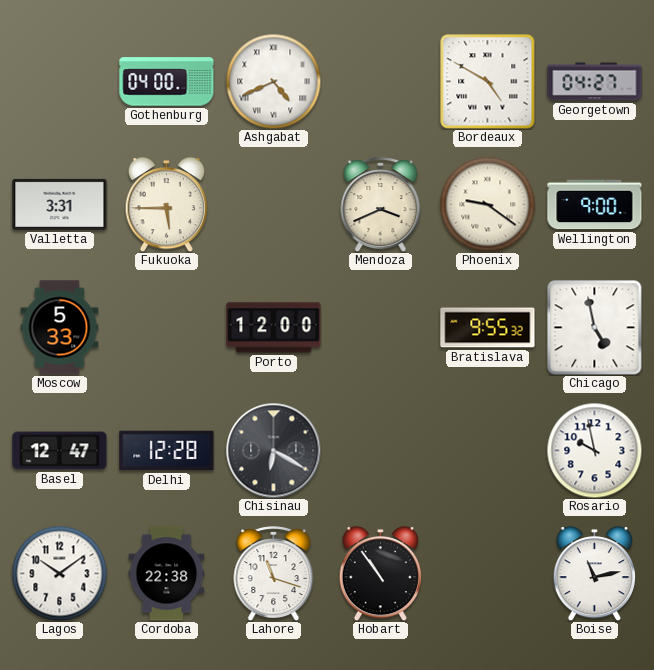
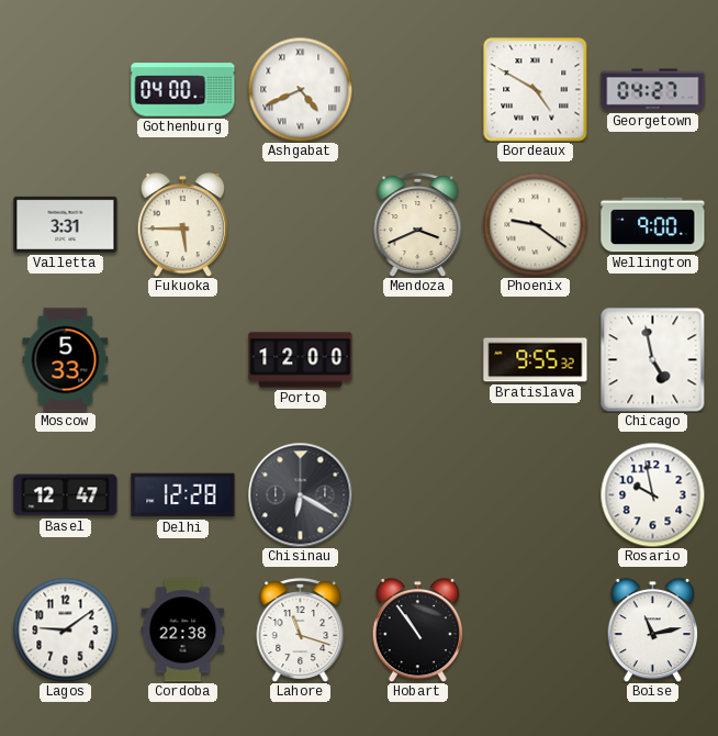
Lagos: 10:09 -> 9:09 (65, 629)
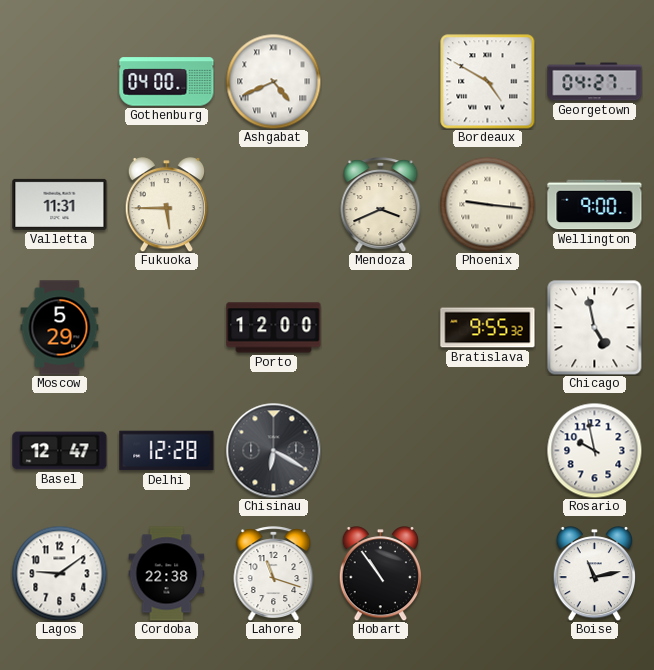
Valletta: 3:31 -> 11:31 (60, 204)
Phoenix: 9:21 -> 9:16 (487, 204)
Moscow: 5:33 -> 5:29 (60, 328)
